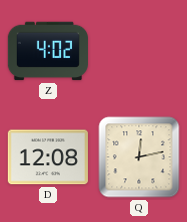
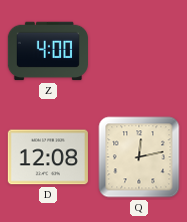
Z: 4:02 -> 4:00 (48, 51)
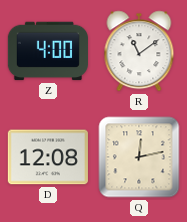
R: none -> 11:09 (139, 51)
